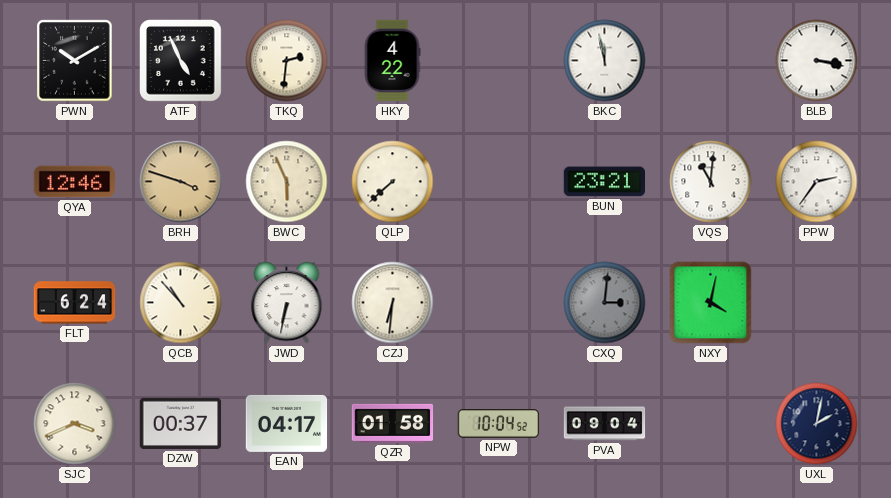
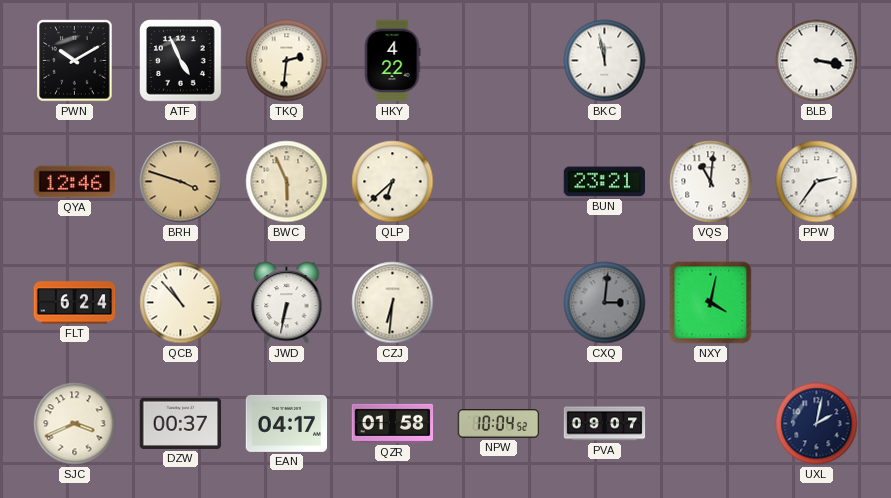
QLP: 7:38 -> 6:38 (393, 182)
PVA: 09:04 -> 09:07 (605, 424)
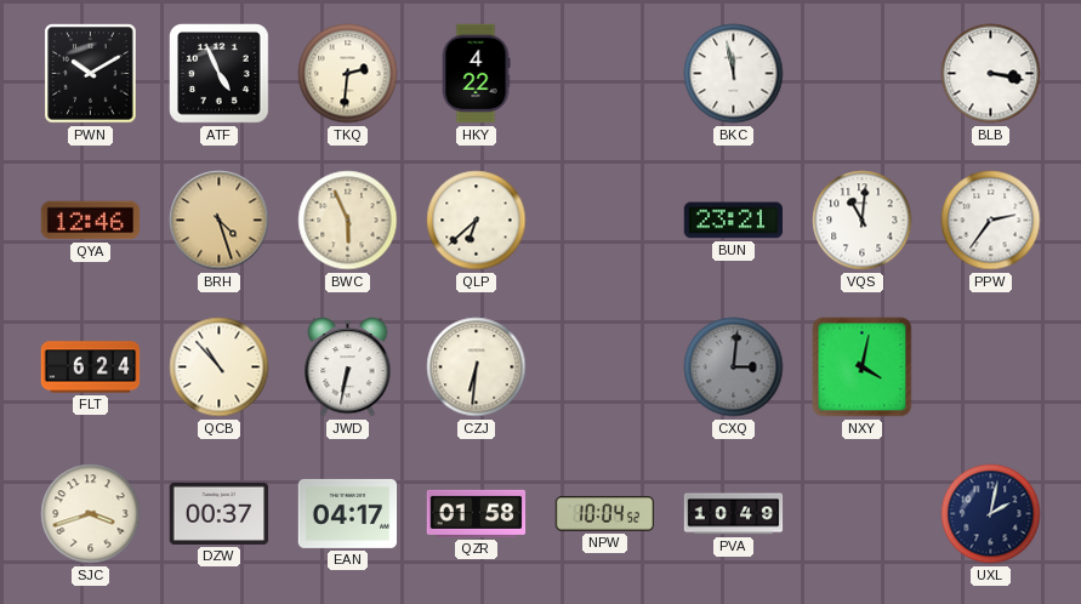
BRH: 3:48 -> 4:27 (220, 221)
SJC: 3:41 -> 3:42 (91, 514)
PVA: 09:07 -> 10:49 (734, 514)
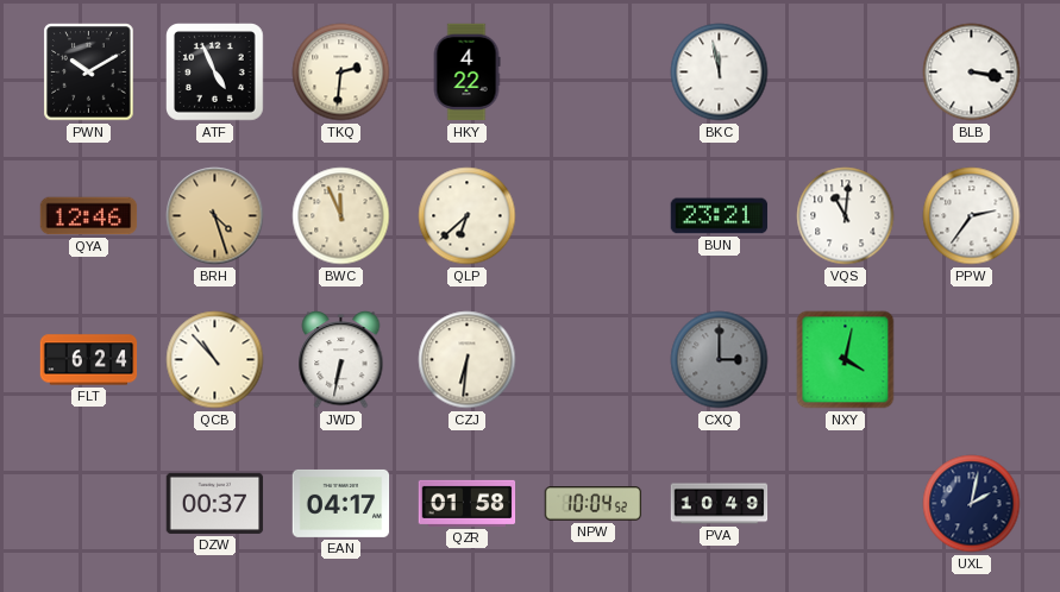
BWC: 5:56 -> 11:56 (341, 216)
CXQ: 3:01 -> 3:00 (720, 360)
SJC: 3:42 -> none (91, 514)
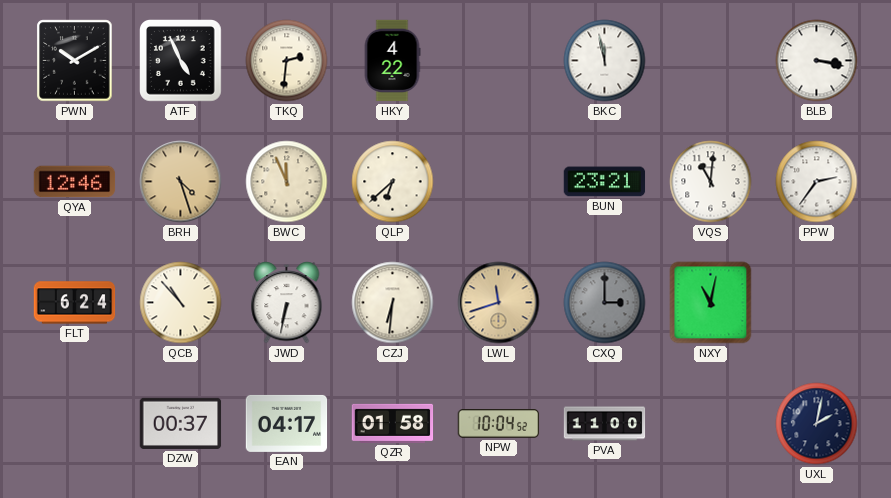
LWL: none -> 11:42 (499, 303)
NXY: 4:02 -> 11:02 (711, 303)
PVA: 10:49 -> 11:00 (605, 424)
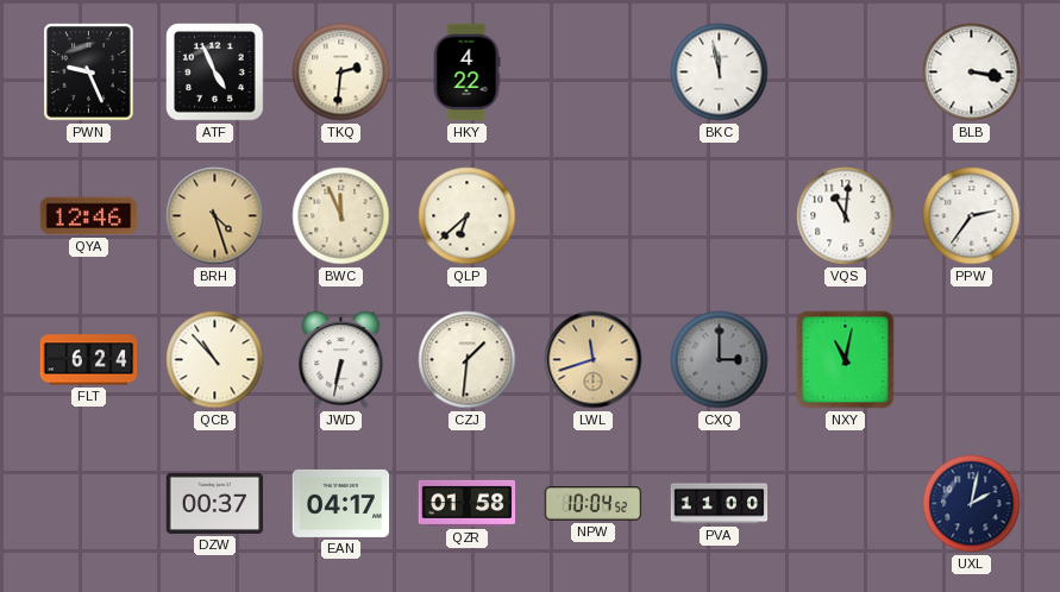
PWN: 10:10 -> 9:26 (89, 73)
BUN: 23:21 -> none (605, 182)
CZJ: 6:31 -> 1:31 (468, 360)
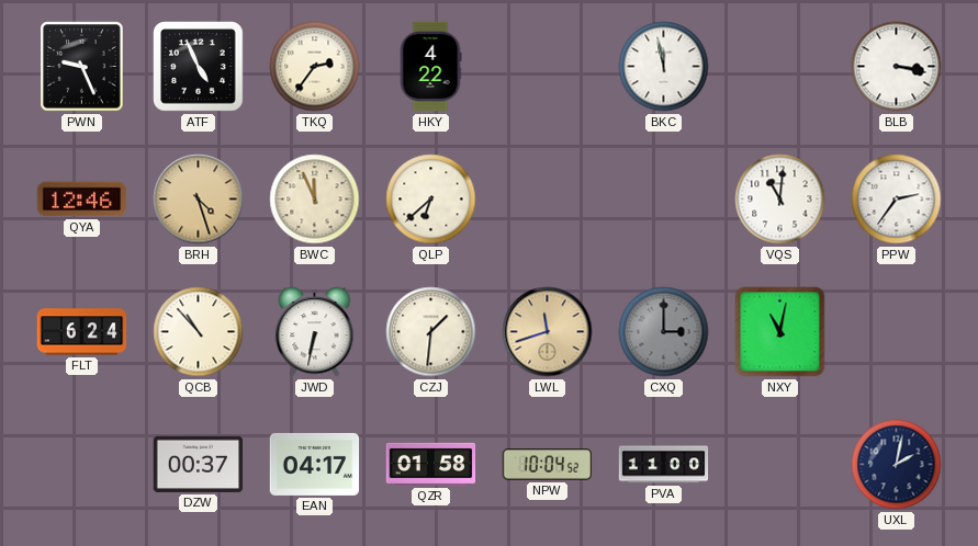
TKQ: 2:31 -> 2:36 (315, 67)
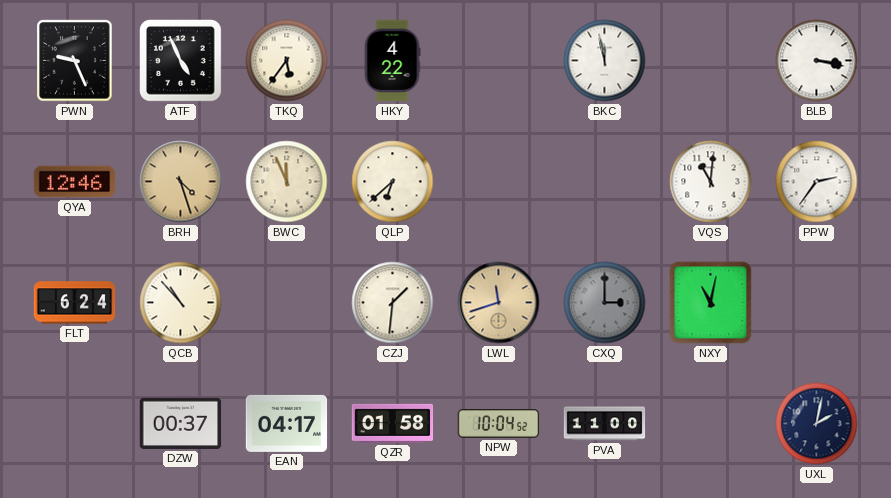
TKQ: 2:36 -> 5:36 (287, 61)
JWD: 6:32 -> none (315, 332)
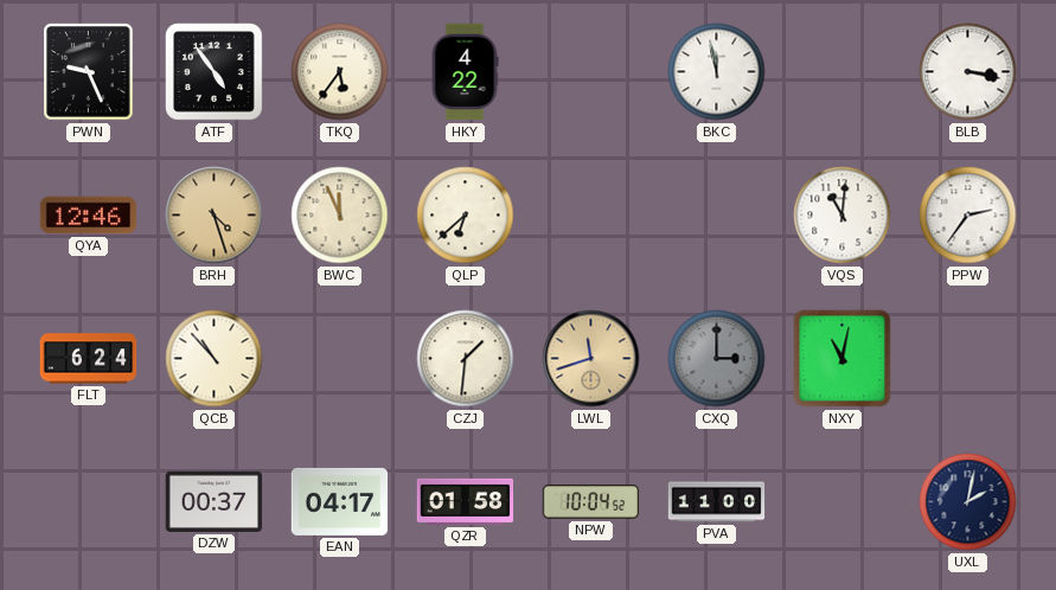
ATF: 4:56 -> 4:54 (215, 72)
